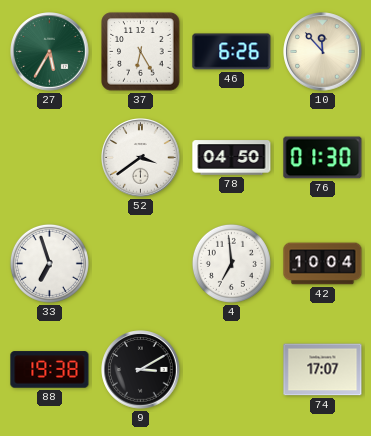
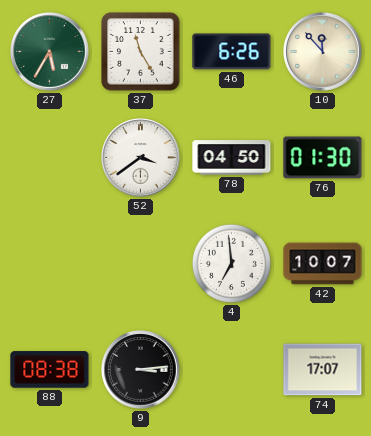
37: 6:25 -> 11:25 (141, 52)
33: 6:57 -> none (49, 263)
42: 10:04 -> 10:07 (323, 264)
88: 19:38 -> 08:38 (50, 370)
9: 3:10 -> 3:14 (141, 370)
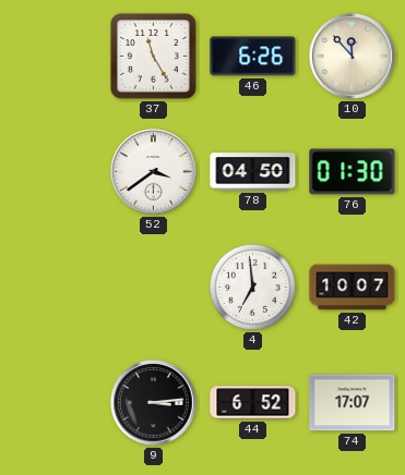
27: 5:35 -> none (50, 52)
88: 08:38 -> none (50, 370)
44: none -> 6:52 (253, 403)
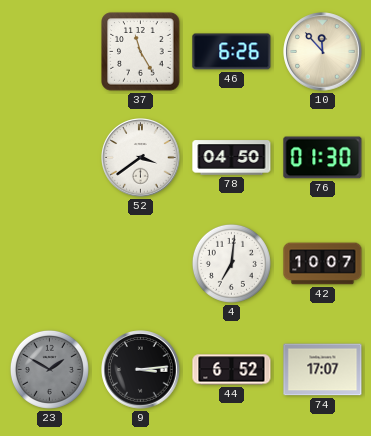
4: 6:59 -> 7:01 (231, 263)
23: none -> 1:50 (49, 369)
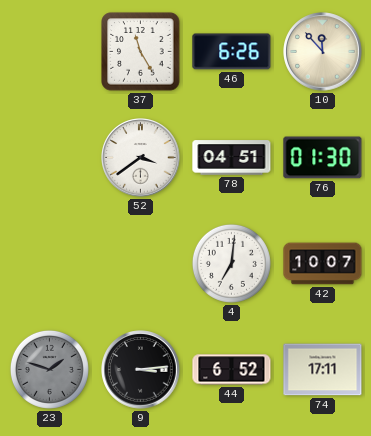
78: 04:50 -> 04:51 (232, 158)
23: 1:50 -> 1:48 (49, 369)
74: 17:07 -> 17:11 (323, 370)
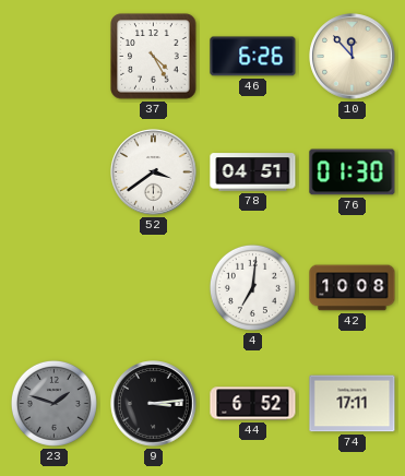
37: 11:25 -> 4:25 (154, 57)
42: 10:07 -> 10:08 (353, 288)
